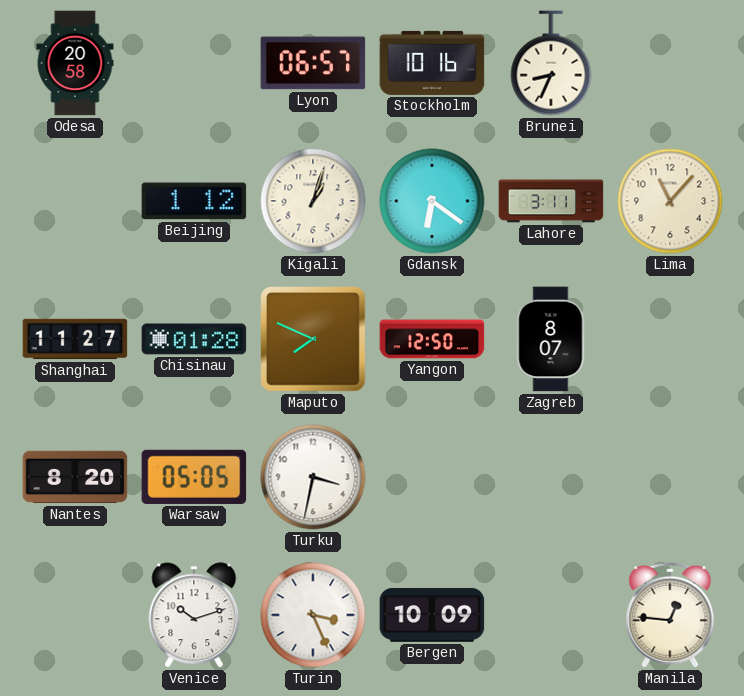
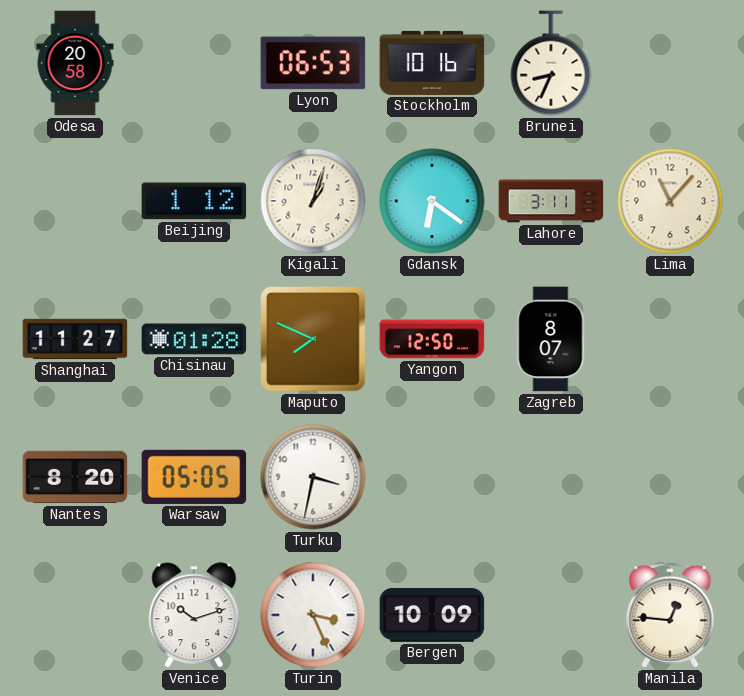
Lyon: 06:57 -> 06:53 (313, 63)
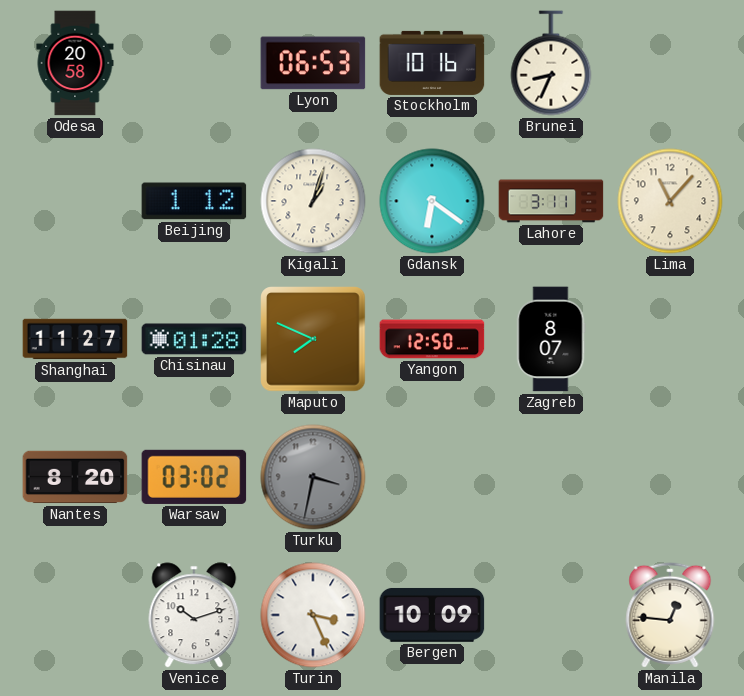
Warsaw: 05:05 -> 03:02 (194, 477)
Turku dial: white -> grey (313, 477)
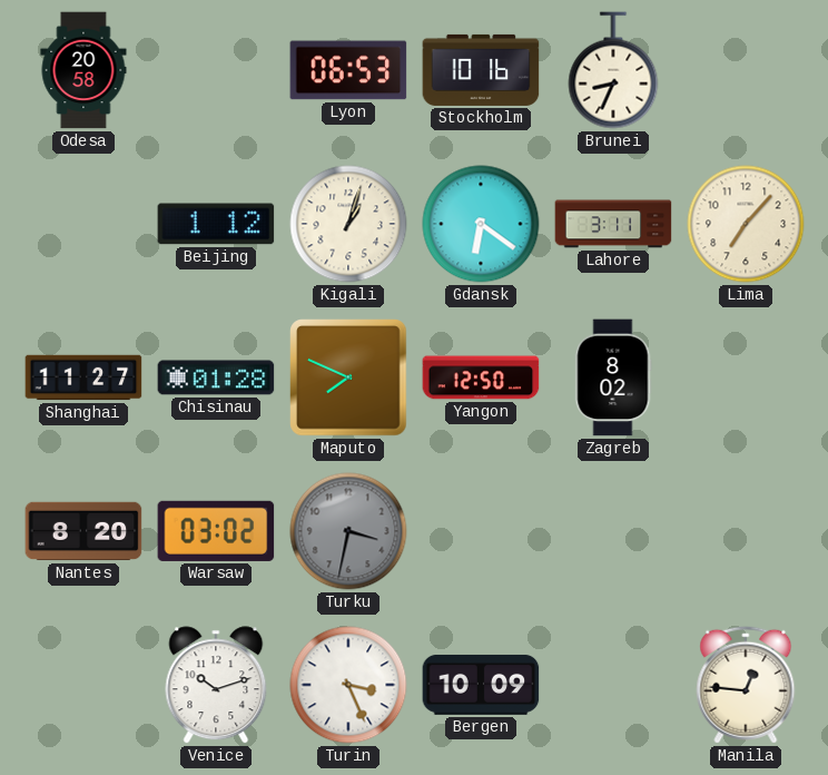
Lima: 11:07 -> 7:07 (746, 224)
Zagreb: 8:07 -> 8:02 (613, 377)
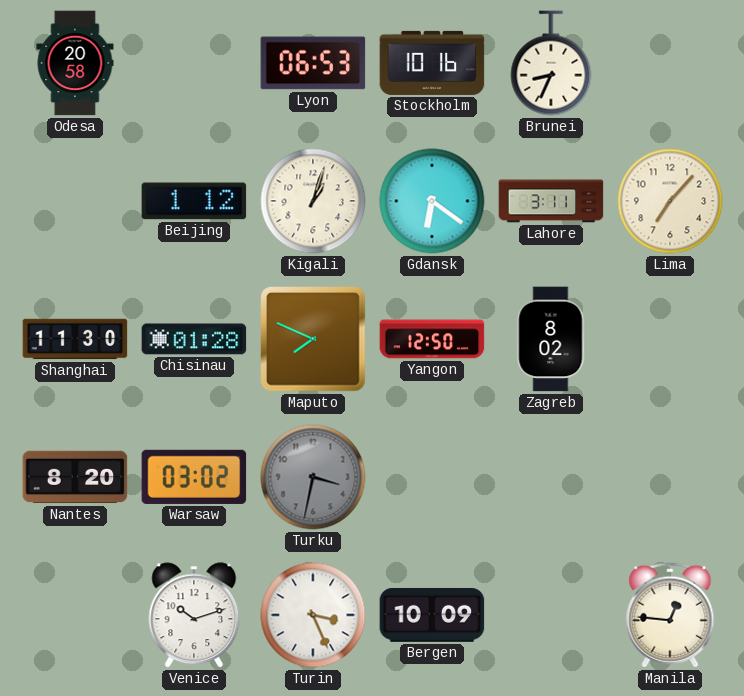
Shanghai: 11:27 -> 11:30 (75, 339)
